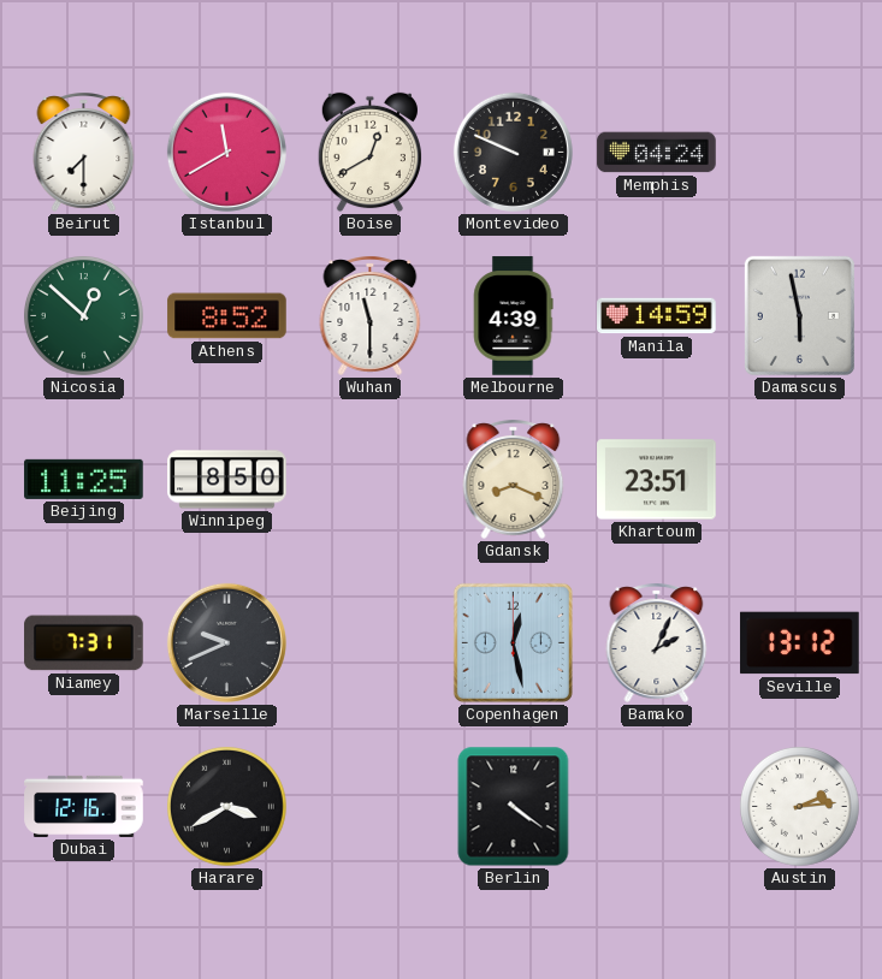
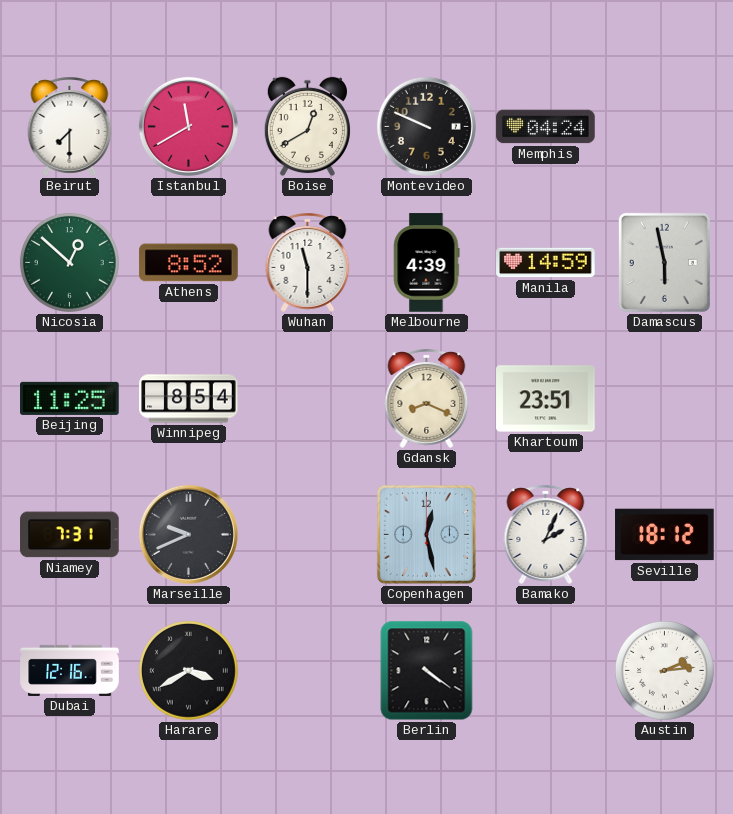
Winnipeg: 8:50 -> 8:54 (189, 399)
Seville: 13:12 -> 18:12 (665, 535)
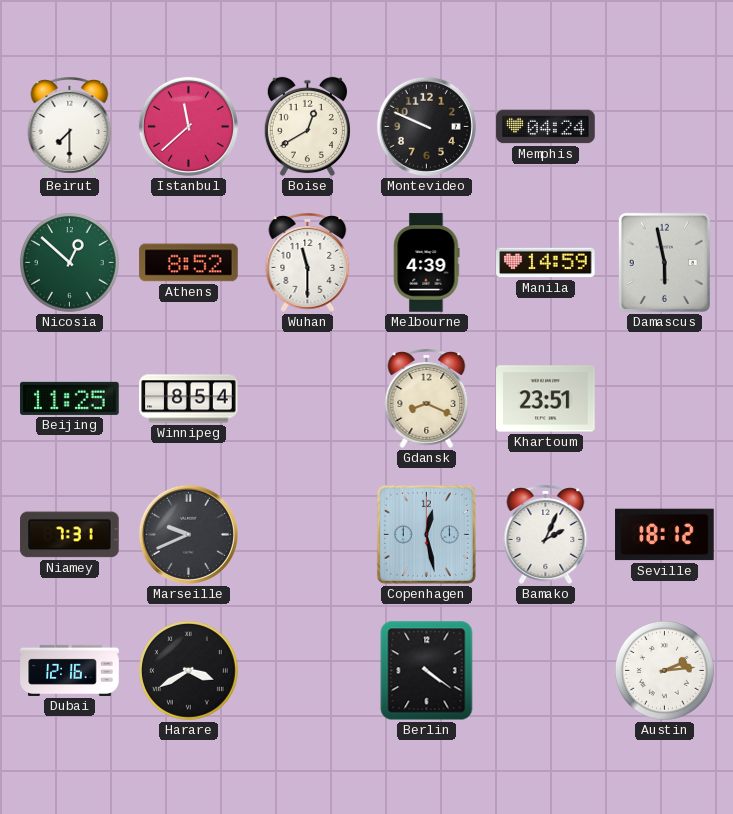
Istanbul: 11:40 -> 11:38 (188, 126)
